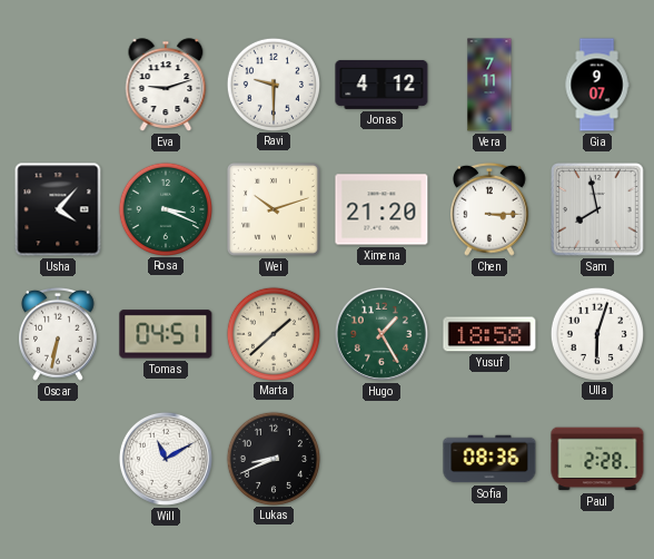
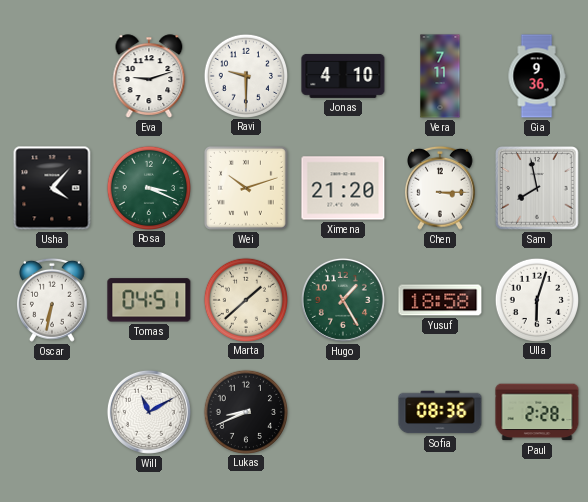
Jonas: 4:12 -> 4:10 (343, 76)
Gia: 9:07 -> 9:36 (537, 76)
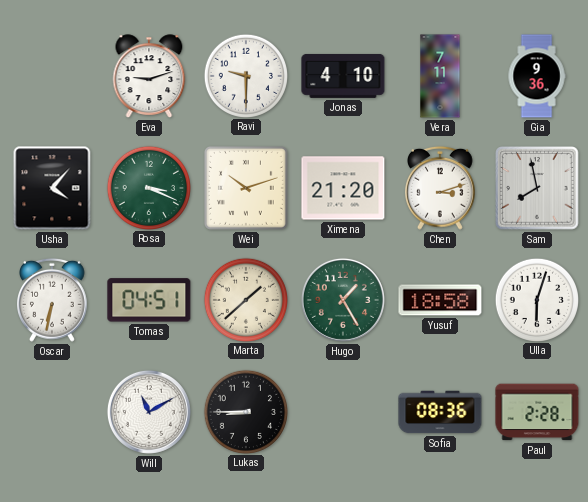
Chen: 3:15 -> 3:12 (441, 188)
Lukas: 8:41 -> 8:45 (245, 411)
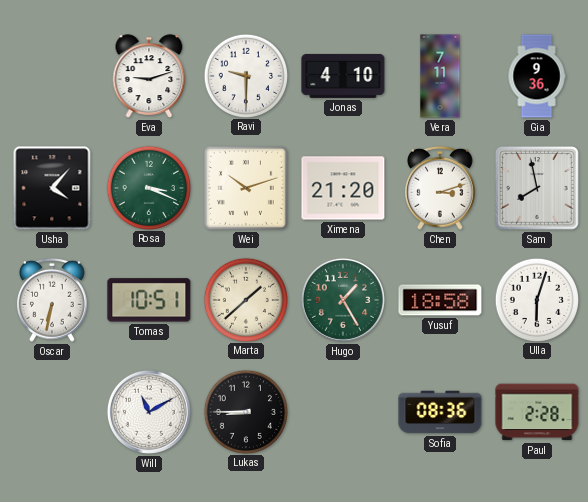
Tomas: 04:51 -> 10:51 (149, 300)
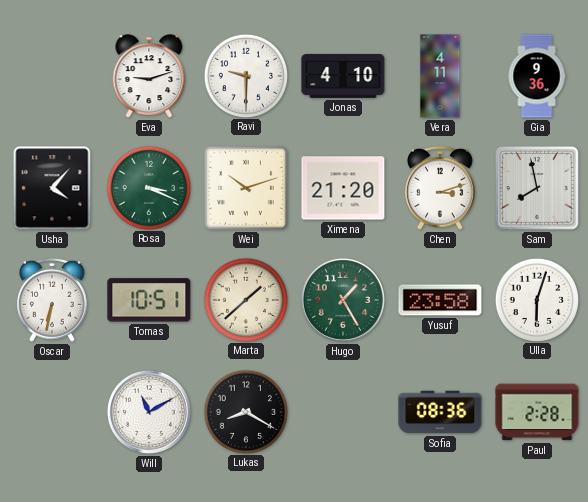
Vera: 7:11 -> 4:11 (440, 76)
Yusuf: 18:58 -> 23:58 (440, 300)
Lukas: 8:45 -> 8:20 (245, 411)
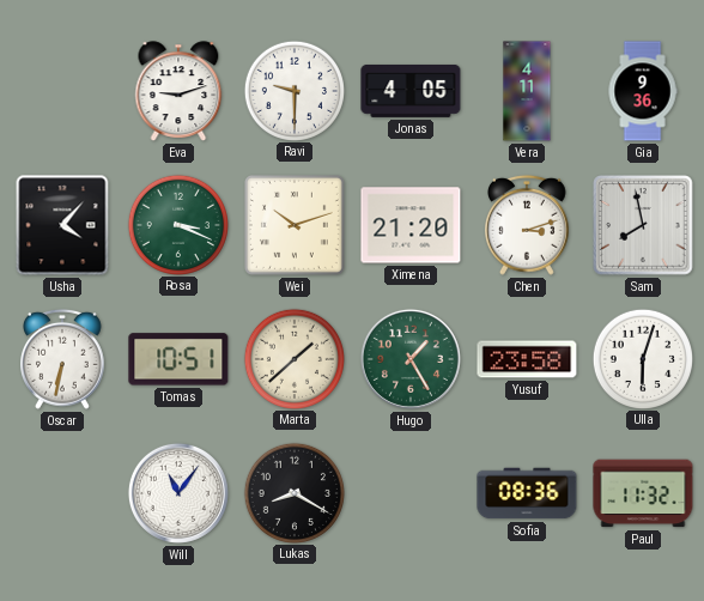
Jonas: 4:10 -> 4:05 (411, 91)
Will: 11:10 -> 11:06 (178, 493)
Paul: 2:28 -> 11:32 (643, 493)
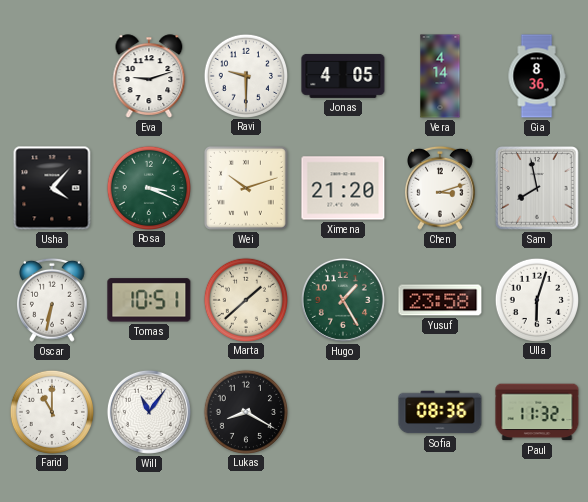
Vera: 4:11 -> 4:14 (440, 76)
Gia: 9:36 -> 8:36 (537, 76)
Farid: none -> 11:00 (51, 411)
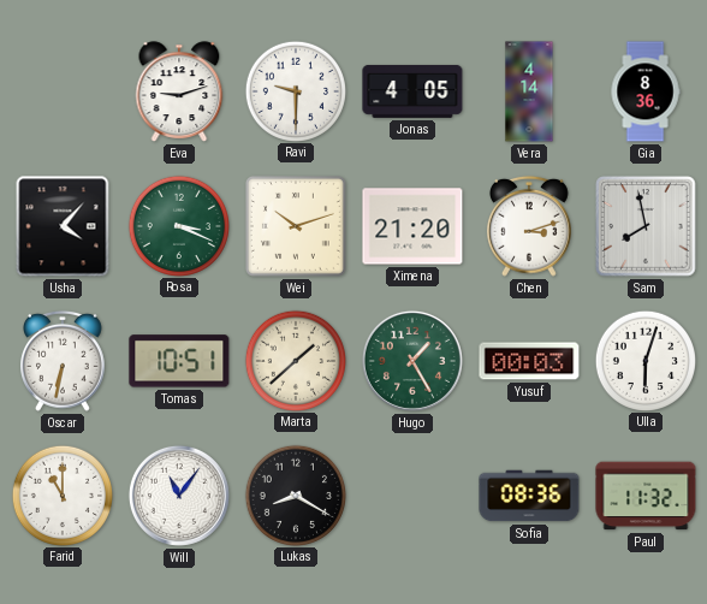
Yusuf: 23:58 -> 00:03 (529, 361)
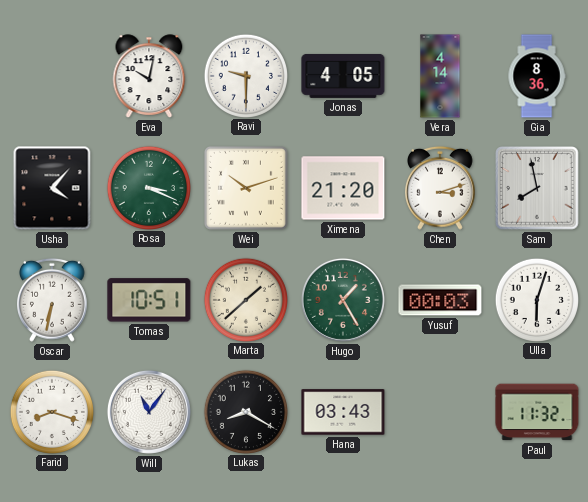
Eva: 9:12 -> 10:02 (149, 76)
Farid: 11:00 -> 8:18 (51, 411)
Hana: none -> 03:43 (343, 412)
Sofia: 08:36 -> none (529, 496)
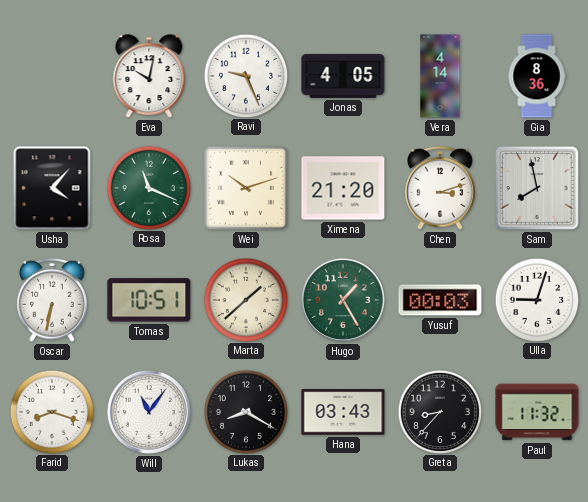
Ravi: 9:30 -> 9:26 (245, 75)
Rosa: 3:19 -> 11:19 (148, 187)
Ulla: 6:03 -> 9:03 (536, 299)
Greta: none -> 8:37 (439, 411)
